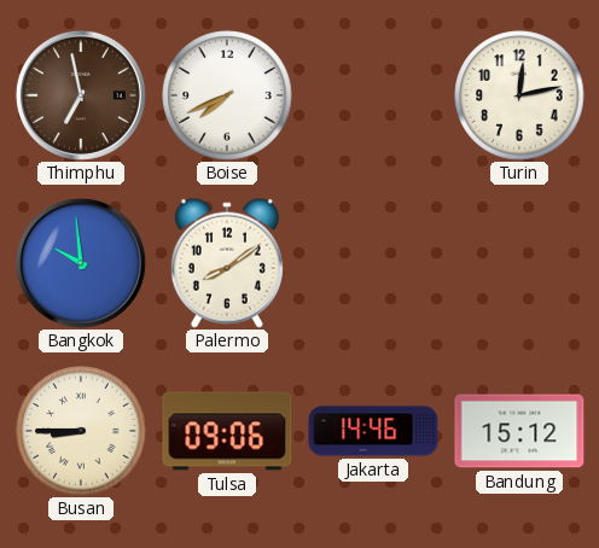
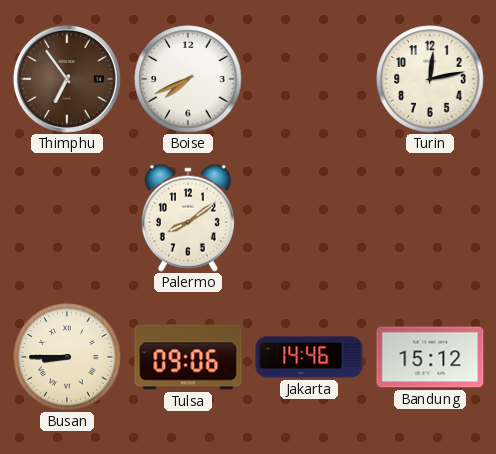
Thimphu: 6:58 -> 6:54 (67, 79)
Bangkok: 9:59 -> none (81, 263)
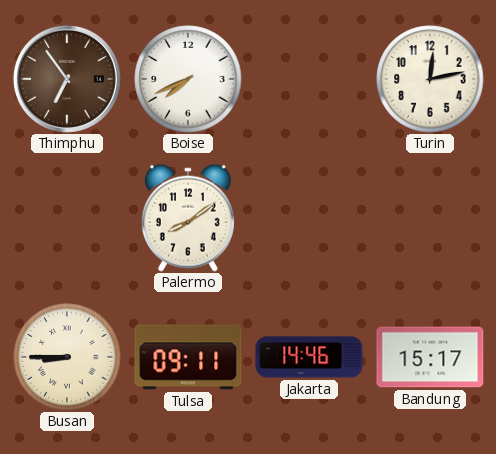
Tulsa: 09:06 -> 09:11 (188, 357)
Bandung: 15:12 -> 15:17 (430, 357)
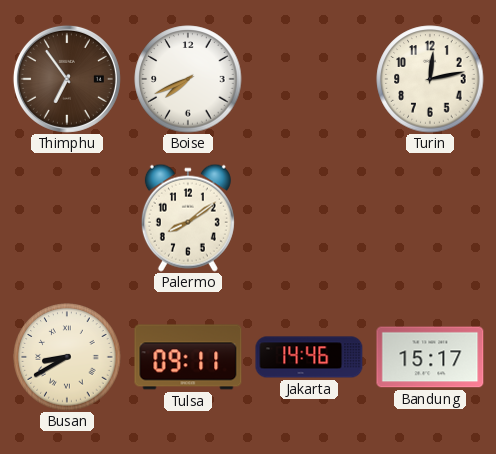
Busan: 8:45 -> 8:40 (67, 357)
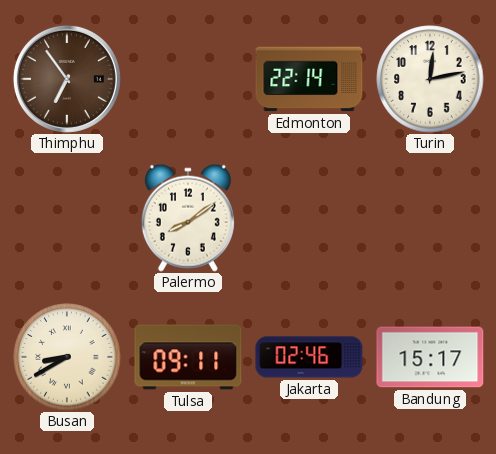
Boise: 7:41 -> none (188, 79)
Edmonton: none -> 22:14 (309, 79)
Jakarta: 14:46 -> 02:46 (309, 357)
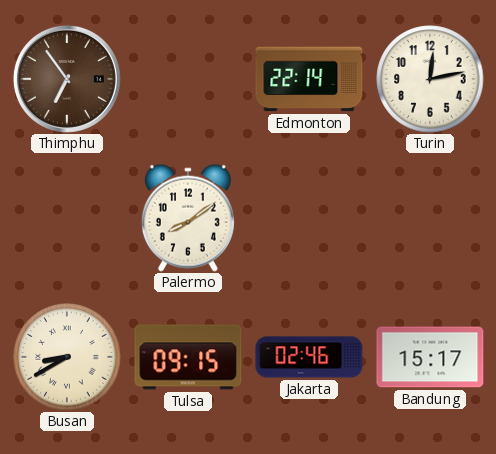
Tulsa: 09:11 -> 09:15 (188, 357)
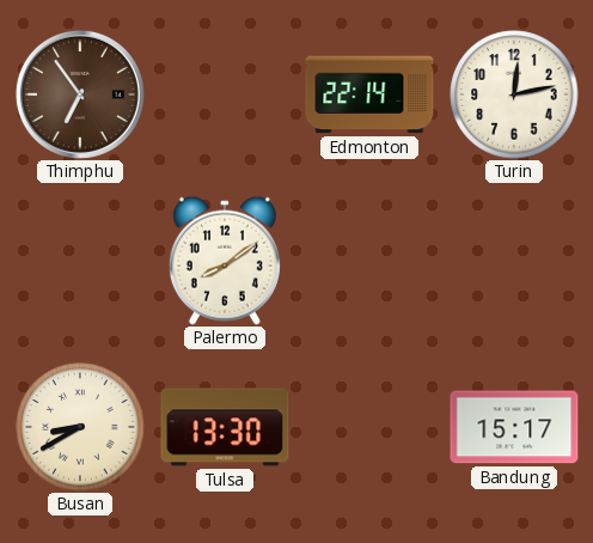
Tulsa: 09:15 -> 13:30 (225, 427)
Jakarta: 02:46 -> none (309, 357)
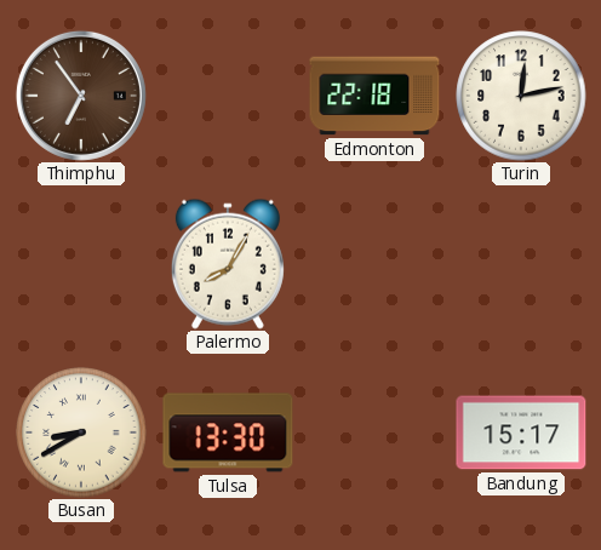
Edmonton: 22:14 -> 22:18 (374, 96)
Palermo: 8:09 -> 8:05 (228, 264)
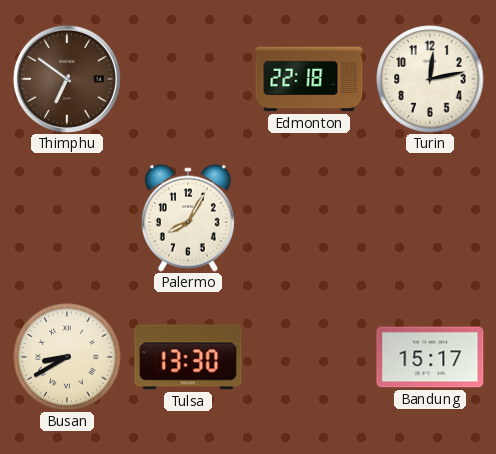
Thimphu: 6:54 -> 6:51 (67, 79)
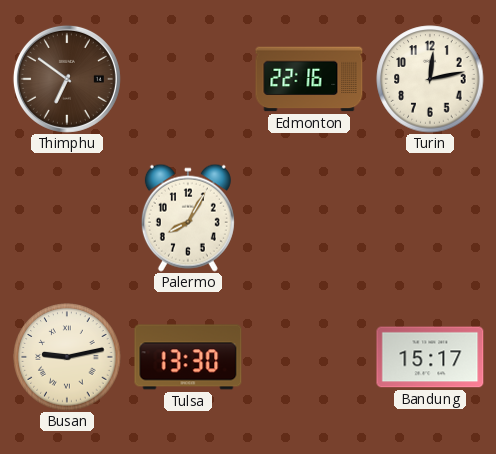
Edmonton: 22:18 -> 22:16 (309, 79)
Busan: 8:40 -> 9:13 (67, 357)
